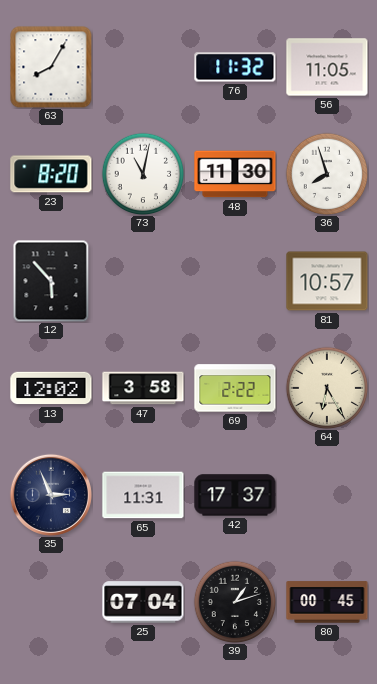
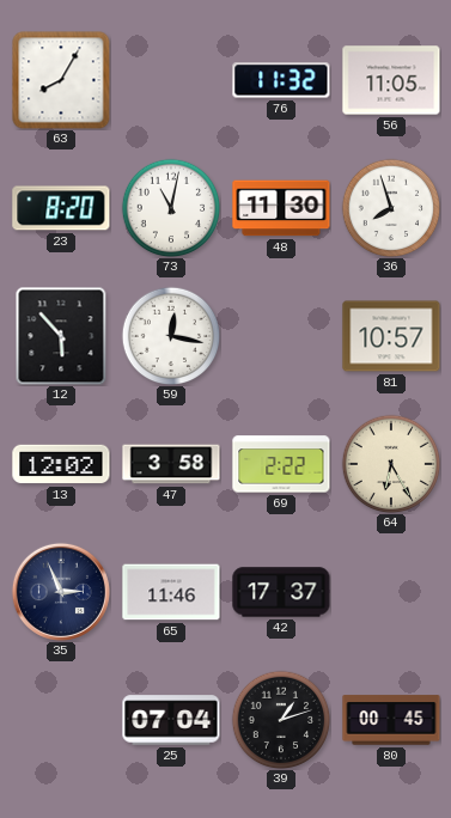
59: none -> 12:17 (171, 336)
65: 11:31 -> 11:46 (171, 592)
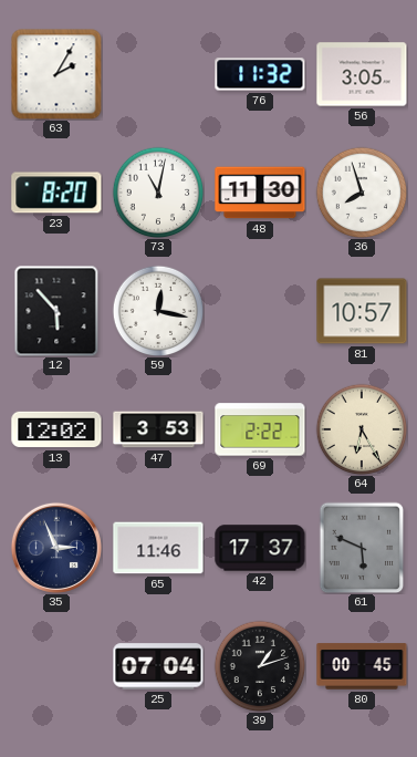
63: 8:05 -> 2:05 (56, 74)
56: 11:05 -> 3:05 (362, 74)
47: 3:58 -> 3:53 (158, 429)
61: none -> 5:49 (362, 548)
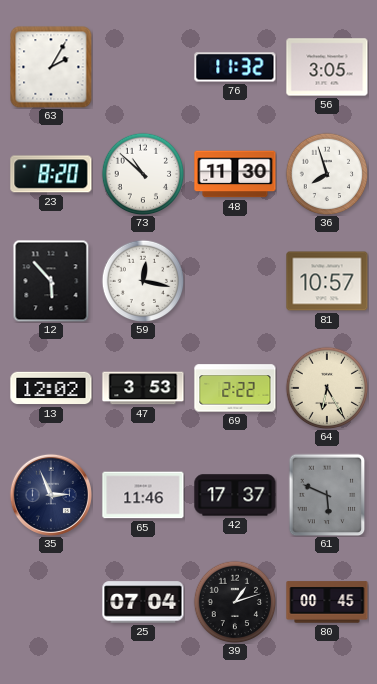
73: 11:02 -> 10:52 (143, 174)
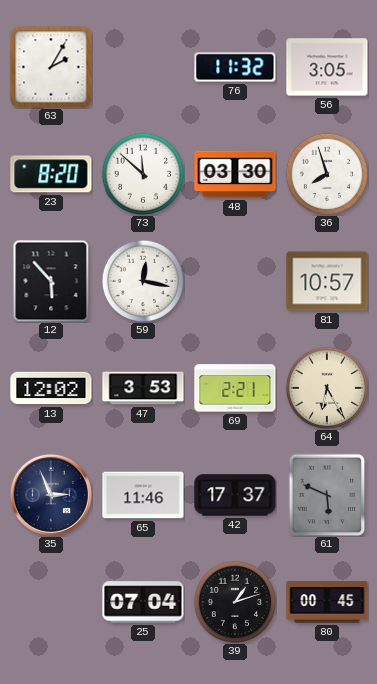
73: 10:52 -> 11:52 (143, 174)
48: 11:30 -> 03:30 (235, 174)
69: 2:22 -> 2:21 (235, 388)
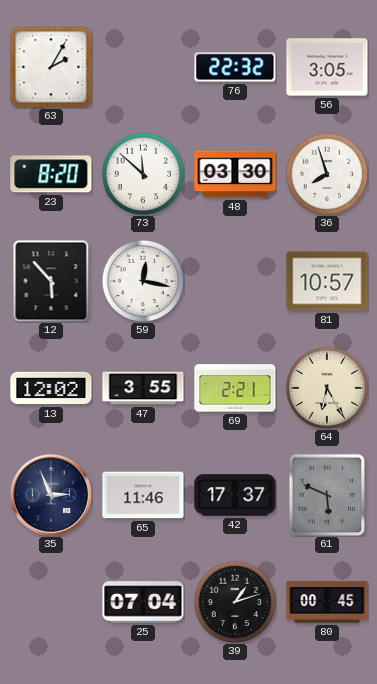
76: 11:32 -> 22:32 (235, 67)
47: 3:53 -> 3:55 (143, 388)
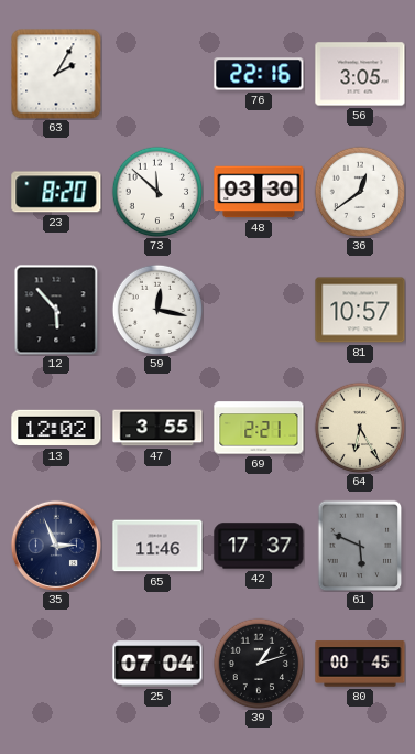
76: 22:32 -> 22:16 (259, 74)
36: 7:57 -> 12:39 (360, 192)
